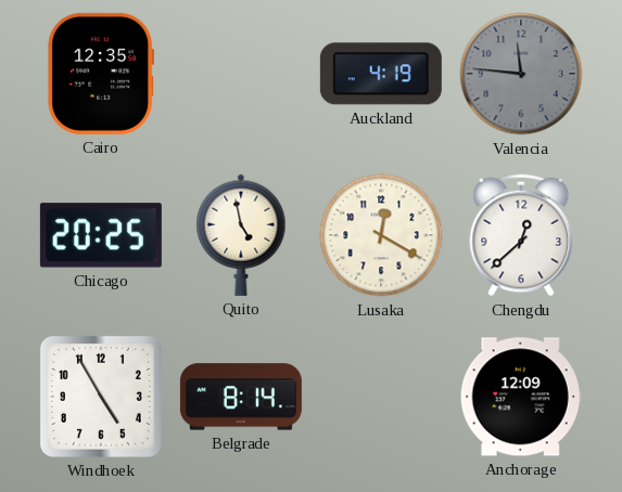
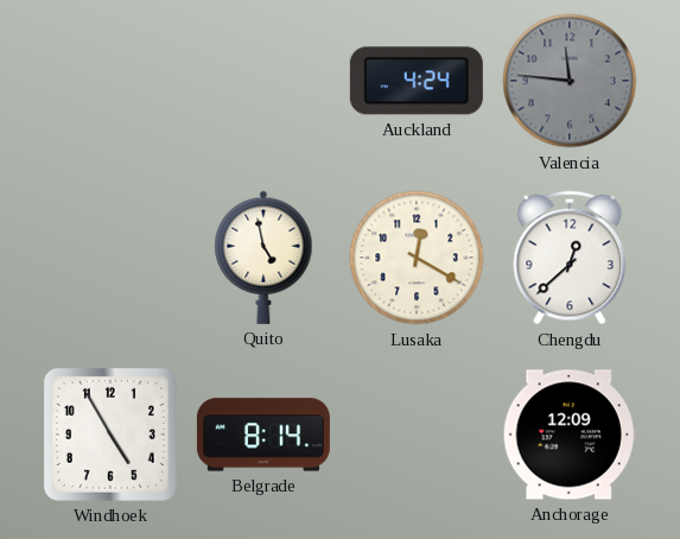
Cairo: 12:35 -> none (101, 74)
Auckland: 4:19 -> 4:24 (417, 81)
Chicago: 20:25 -> none (101, 235)
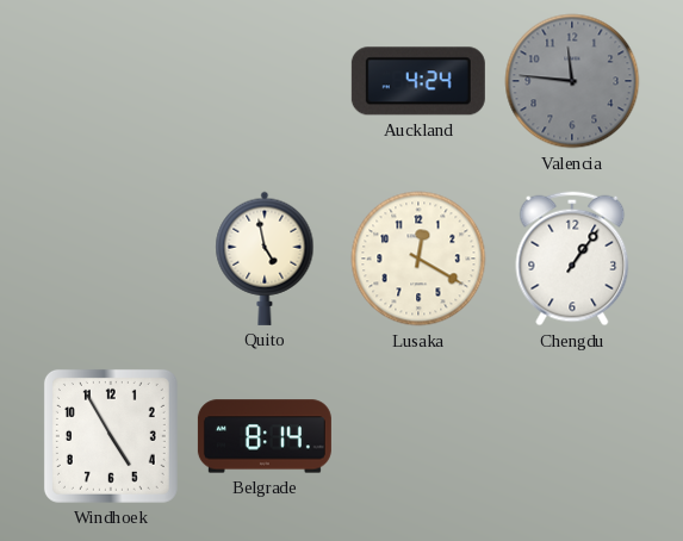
Chengdu: 12:38 -> 1:06 (572, 259)
Anchorage: 12:09 -> none (570, 435)
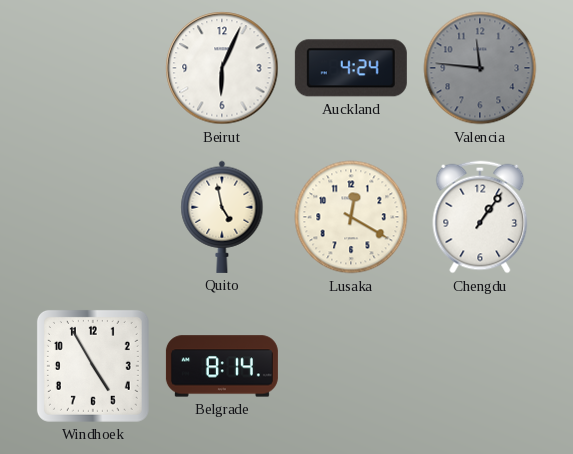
Beirut: none -> 6:04 (222, 68)
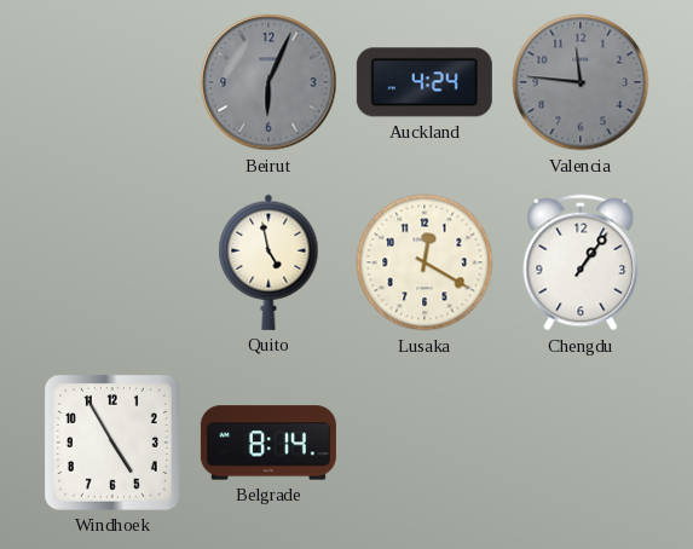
Beirut dial: white -> grey (268, 82)
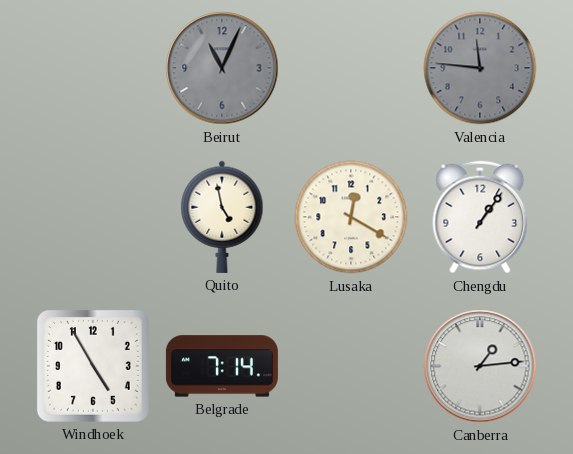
Beirut: 6:04 -> 11:04 (222, 68)
Auckland: 4:24 -> none (425, 82)
Belgrade: 8:14 -> 7:14 (222, 366)
Canberra: none -> 1:14 (480, 366)
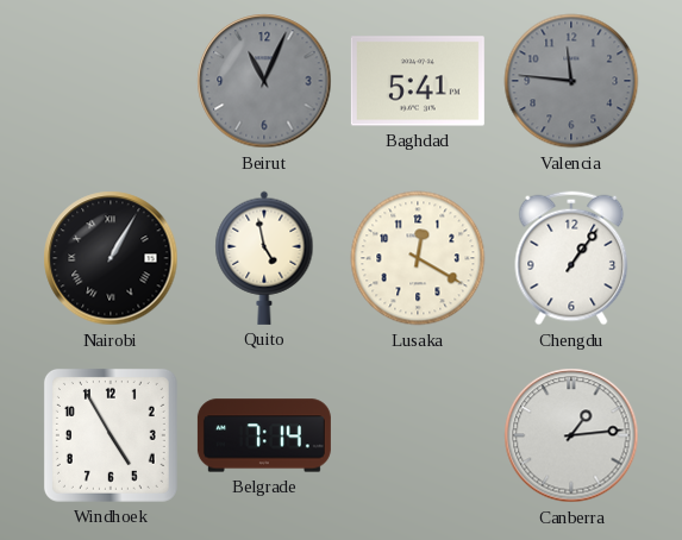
Baghdad: none -> 5:41 (418, 81)
Nairobi: none -> 1:05 (111, 258)
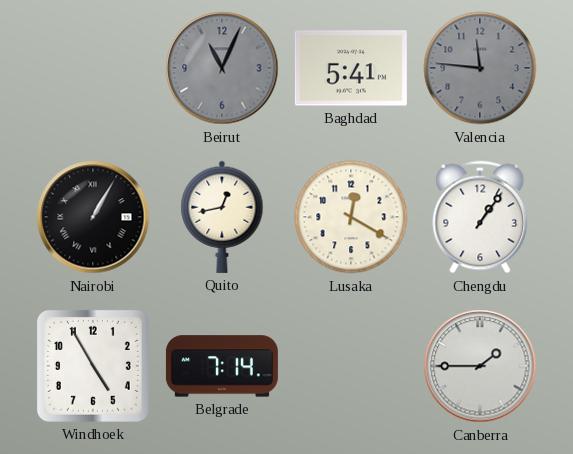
Quito: 4:58 -> 12:43 (222, 217)
Canberra: 1:14 -> 1:45 (480, 366)
